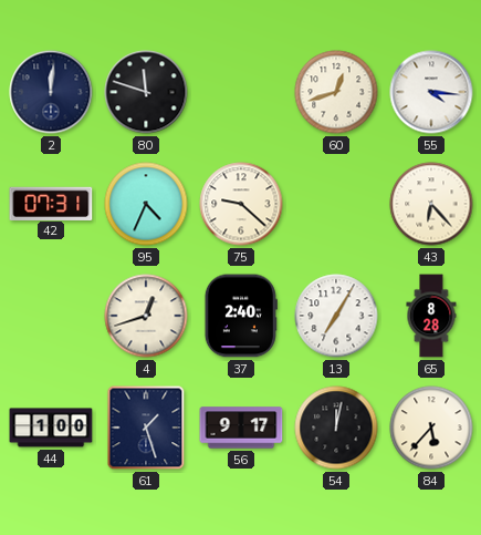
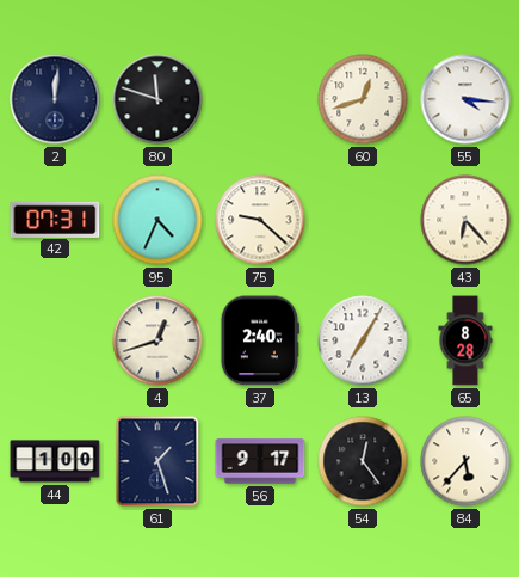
54: 12:02 -> 12:24 (363, 461)
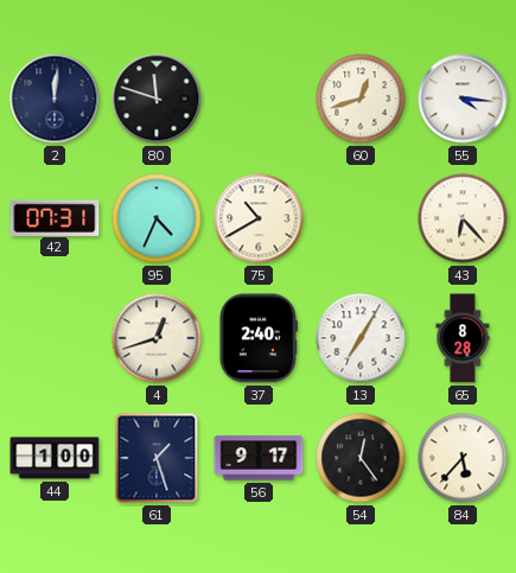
75: 9:22 -> 10:40 (259, 218)
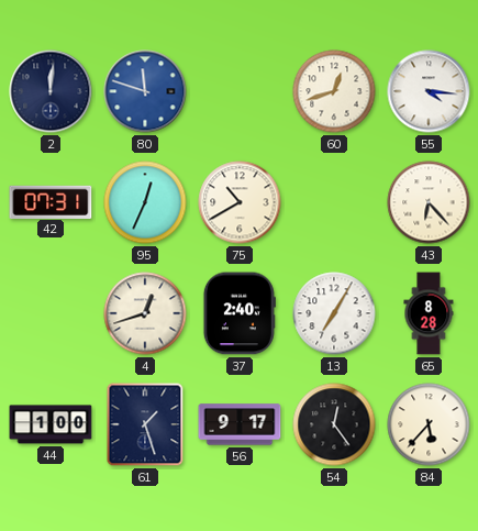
80 dial: black -> blue (145, 91)
95: 4:34 -> 12:34 (145, 202)
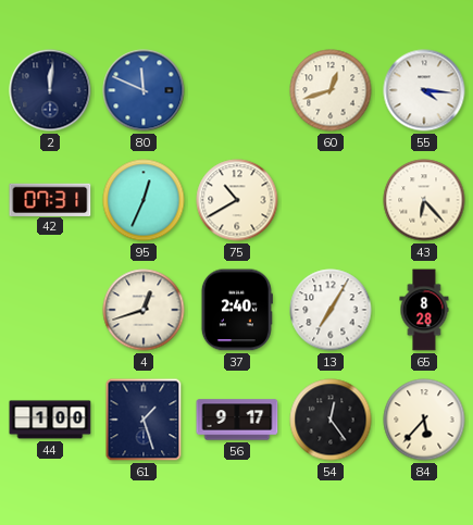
80: 11:48 -> 11:49 (144, 90)
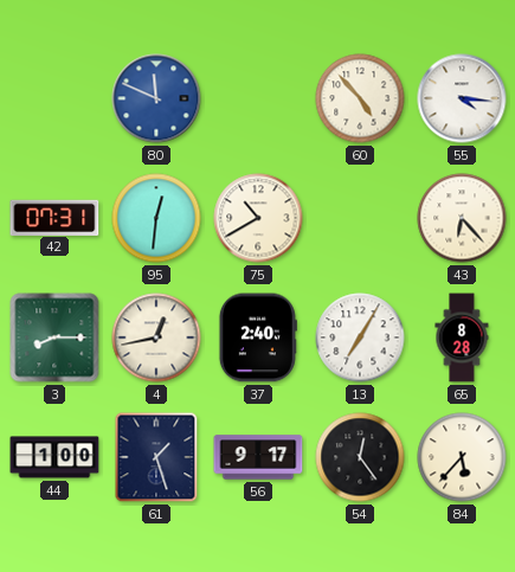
2: 12:01 -> none (50, 90)
60: 12:42 -> 4:53 (360, 98)
95: 12:34 -> 12:31 (156, 218)
3: none -> 8:15 (54, 338)
4: 12:42 -> 12:43 (156, 338)
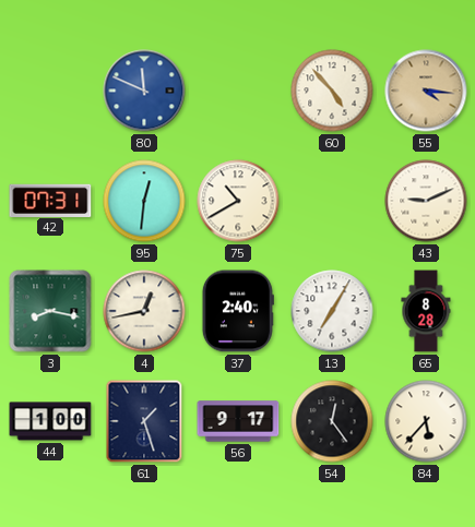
55 dial: white -> champagne (426, 91)
43: 6:23 -> 9:11 (426, 201)
3: 8:15 -> 8:17 (50, 311)
